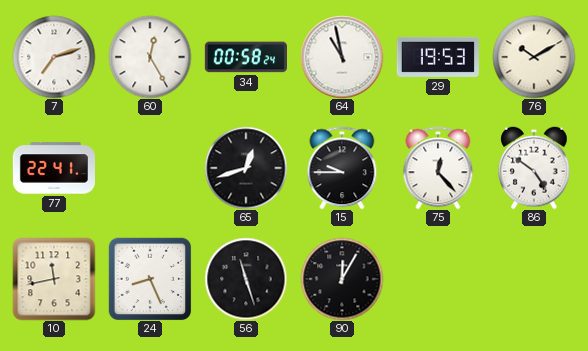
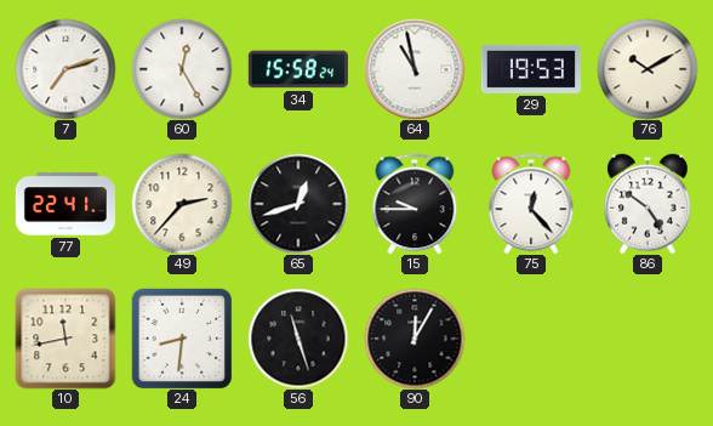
34: 00:58 -> 15:58 (298, 69)
49: none -> 2:37 (182, 204)
24: 8:26 -> 8:31 (182, 339)
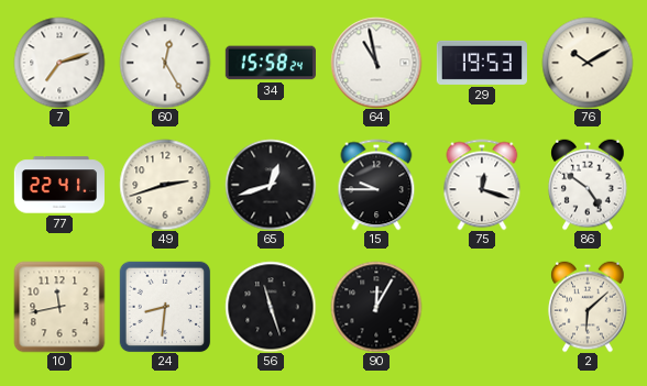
49: 2:37 -> 2:42 (165, 185)
75: 12:23 -> 12:18 (482, 185)
2: none -> 6:08 (588, 307)
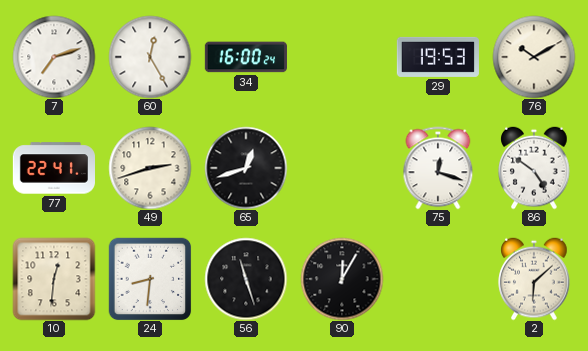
34: 15:58 -> 16:00 (246, 57)
64: 10:58 -> none (376, 63)
15: 9:45 -> none (376, 185)
10: 11:43 -> 12:31 (54, 279)
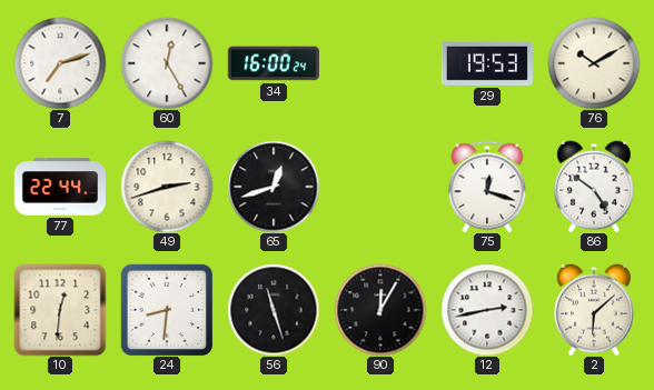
77: 22:41 -> 22:44 (59, 187)
12: none -> 2:43 (487, 310)
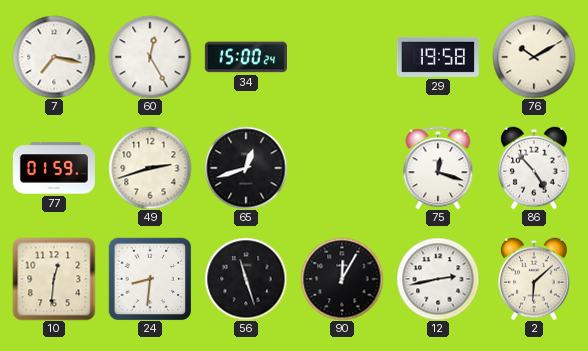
7: 7:12 -> 7:17 (54, 57)
34: 16:00 -> 15:00 (246, 57)
29: 19:53 -> 19:58 (438, 57)
77: 22:44 -> 01:59 (53, 168)
86: 4:51 -> 4:53 (534, 168)
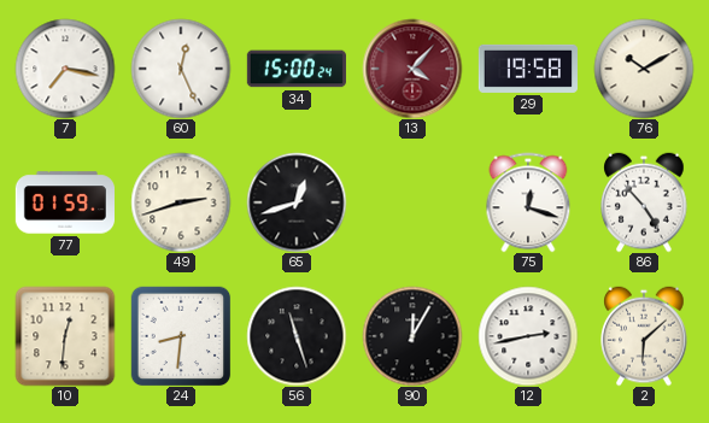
60: 12:25 -> 12:26 (181, 69)
13: none -> 4:07 (412, 69)
